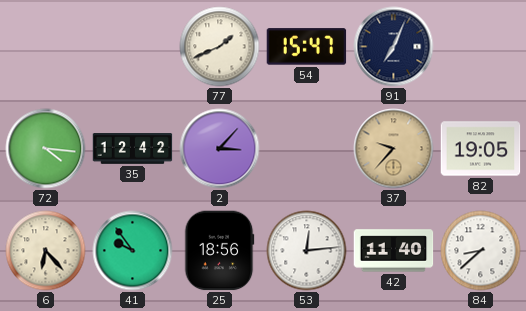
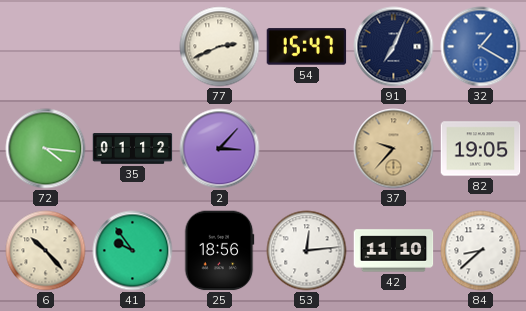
77: 1:41 -> 2:41 (220, 47)
32: none -> 1:20 (481, 47)
35: 12:42 -> 01:12 (133, 149)
6: 6:23 -> 10:23 (46, 251)
42: 11:40 -> 11:10 (394, 251)
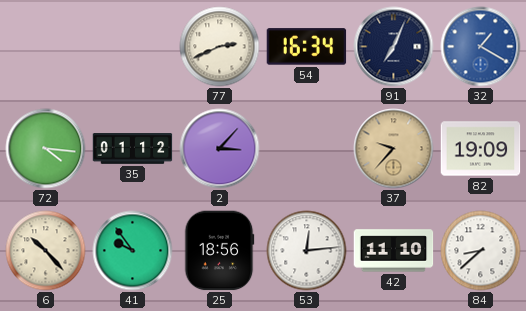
54: 15:47 -> 16:34 (307, 47)
82: 19:05 -> 19:09 (481, 149)
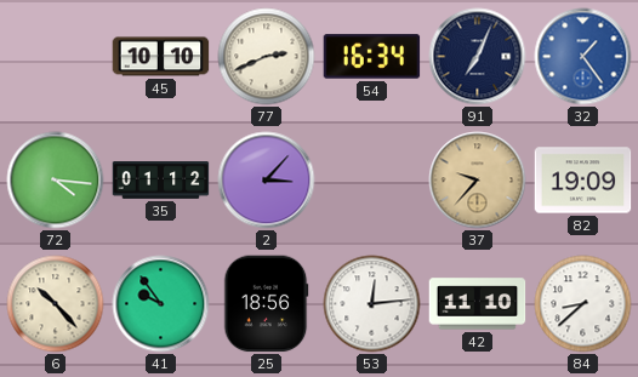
45: none -> 10:10 (161, 57)
32: 1:20 -> 1:24 (583, 57)
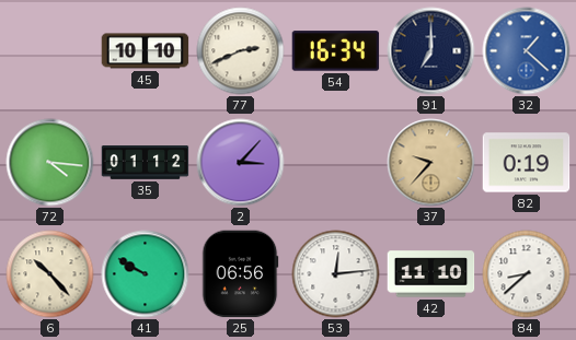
91: 7:04 -> 7:00 (431, 51)
32: 1:24 -> 1:22 (527, 51)
82: 19:09 -> 0:19 (527, 163)
41: 9:54 -> 9:50 (146, 274)
25: 18:56 -> 06:56 (240, 274)
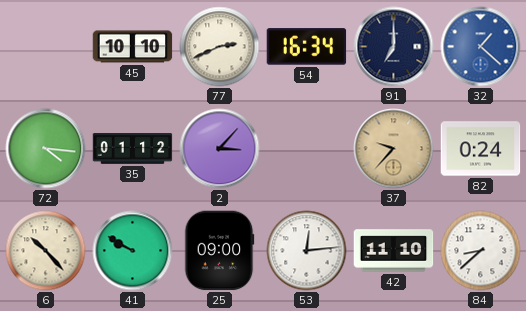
82: 0:19 -> 0:24 (481, 149)
25: 06:56 -> 09:00 (219, 251)
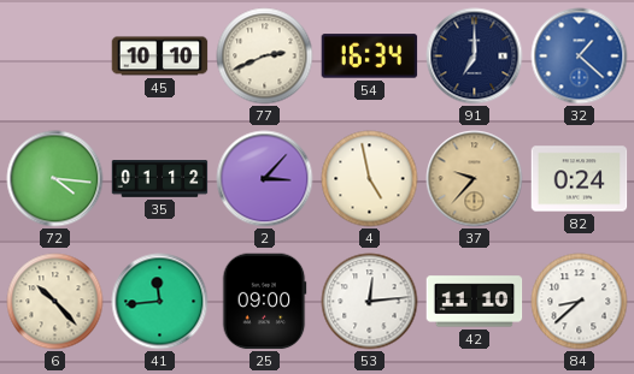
4: none -> 4:58 (370, 179)
41: 9:50 -> 11:44 (160, 302)
